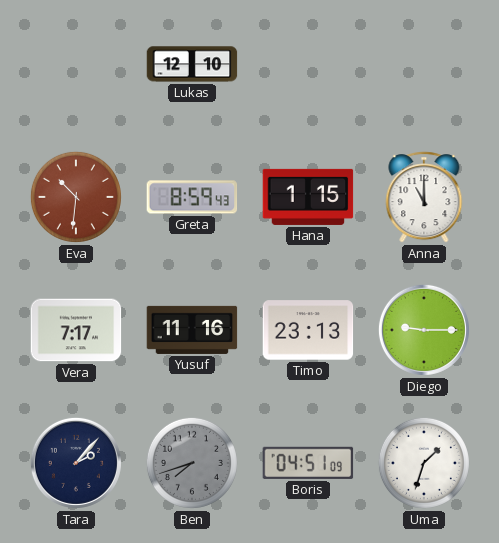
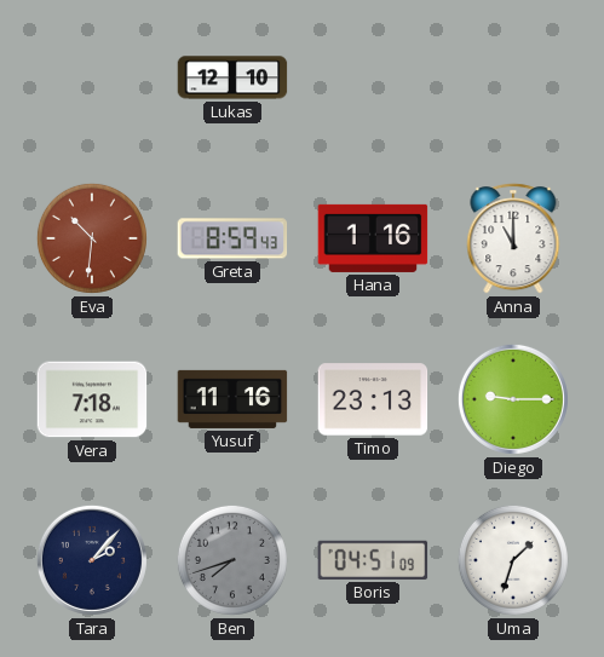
Hana: 1:15 -> 1:16 (373, 238)
Vera: 7:17 -> 7:18 (92, 399)
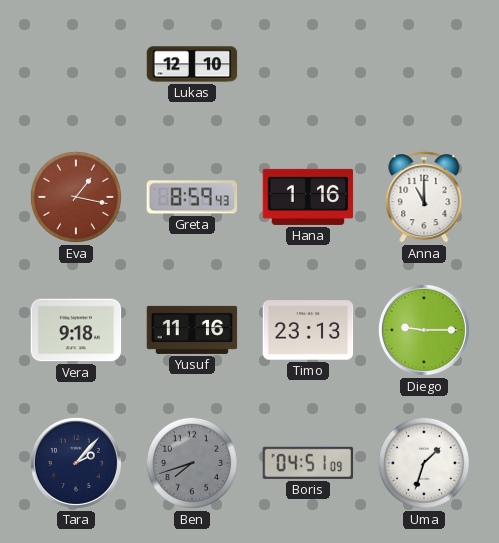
Eva: 10:31 -> 1:17 (76, 197)
Vera: 7:18 -> 9:18 (76, 330)
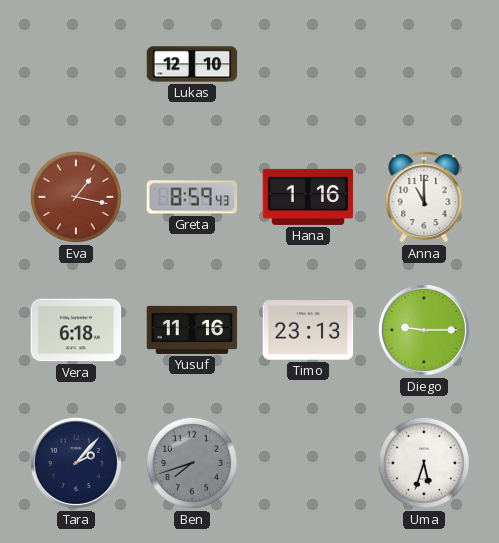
Vera: 9:18 -> 6:18 (76, 330)
Boris: 04:51 -> none (308, 463)
Uma: 1:33 -> 5:33 (424, 463)
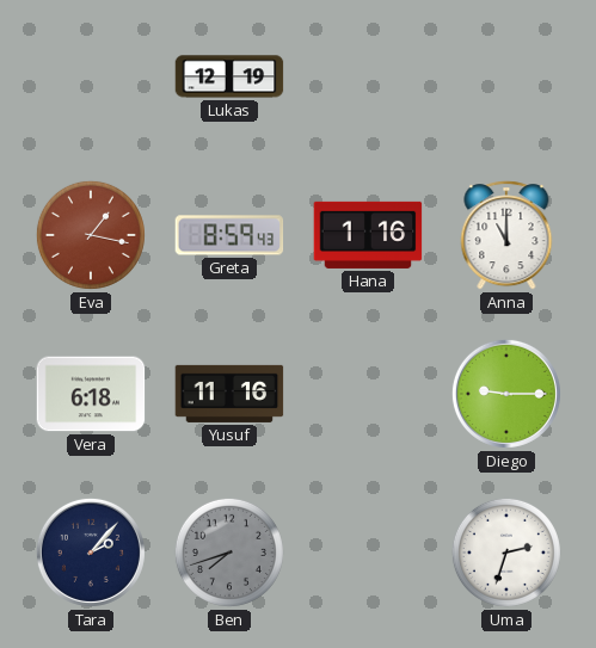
Lukas: 12:10 -> 12:19 (229, 76)
Timo: 23:13 -> none (308, 330)
Uma: 5:33 -> 2:33 (506, 553)
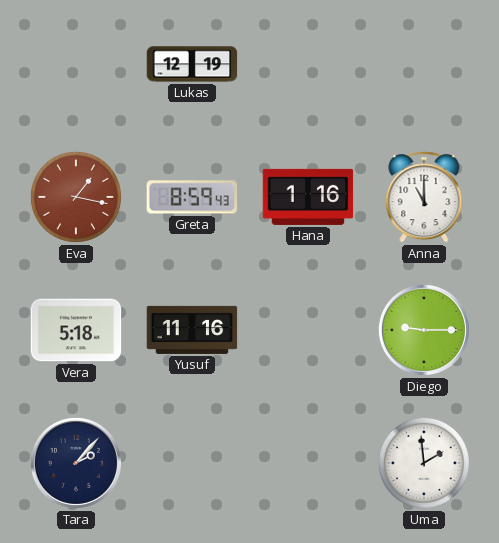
Vera: 6:18 -> 5:18 (76, 330)
Ben: 7:42 -> none (229, 553)
Uma: 2:33 -> 1:59 (424, 463)
